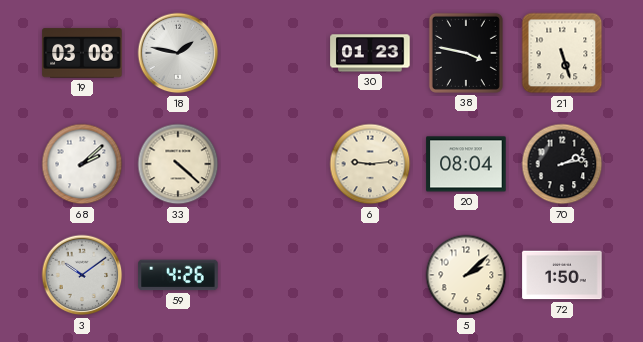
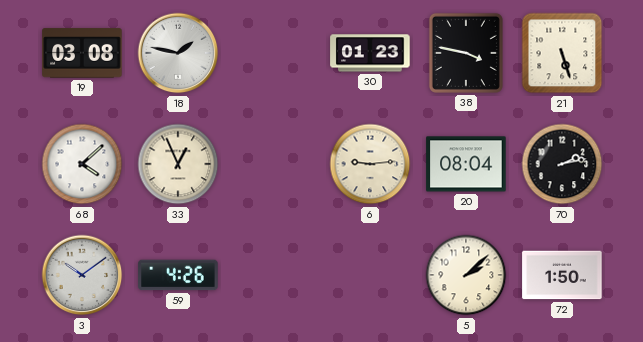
68: 2:08 -> 4:08 (82, 164)
33: 4:22 -> 12:56 (178, 164)
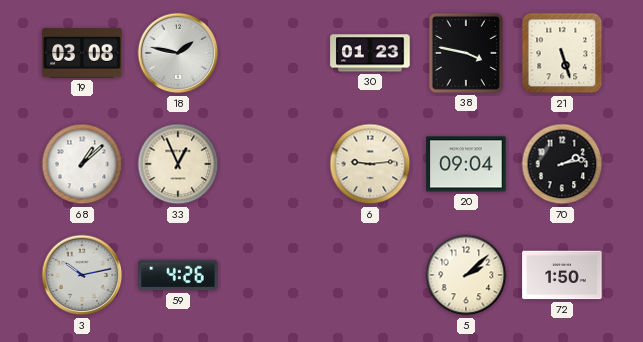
68: 4:08 -> 1:08 (82, 164)
20: 08:04 -> 09:04 (466, 164)
3: 10:09 -> 10:13 (82, 275)
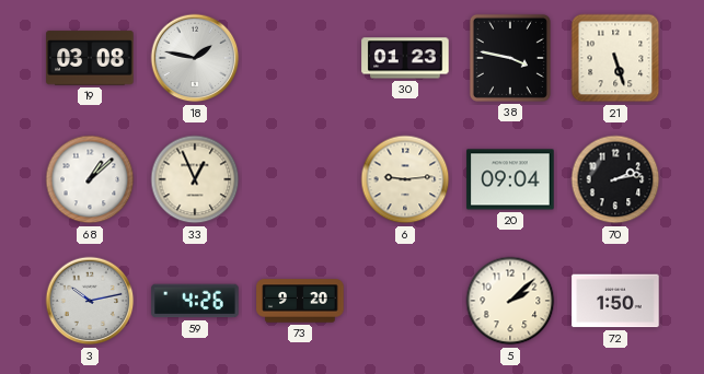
73: none -> 9:20 (300, 301)
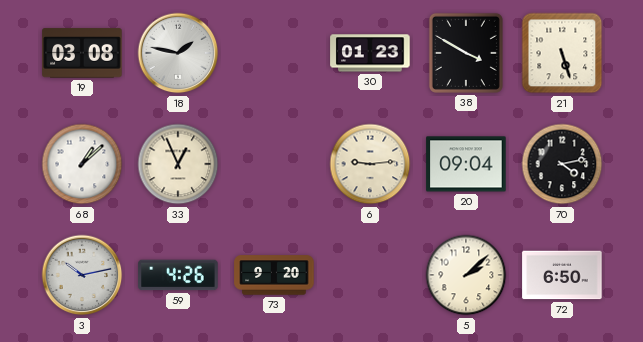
38: 3:47 -> 3:50 (466, 53)
70: 2:13 -> 4:13 (562, 164)
72: 1:50 -> 6:50 (562, 275)
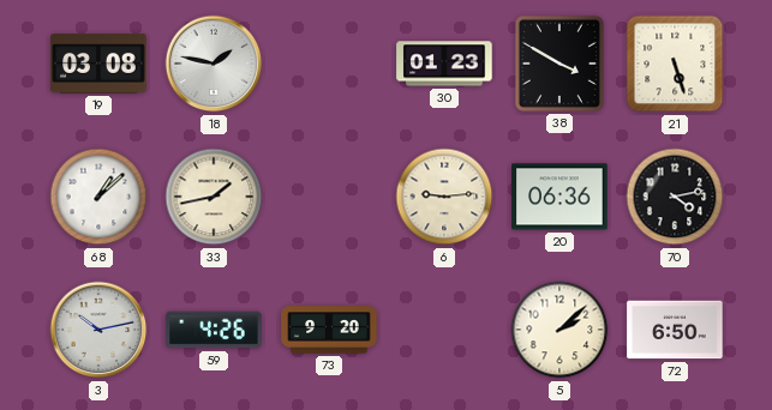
33: 12:56 -> 1:43 (214, 197)
20: 09:04 -> 06:36 (559, 197)
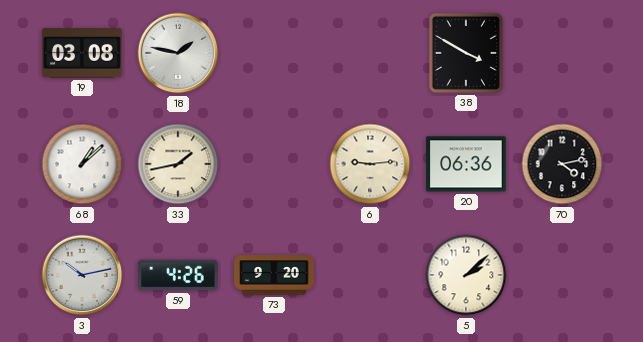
30: 01:23 -> none (444, 64)
21: 5:27 -> none (675, 64)
72: 6:50 -> none (675, 330)
